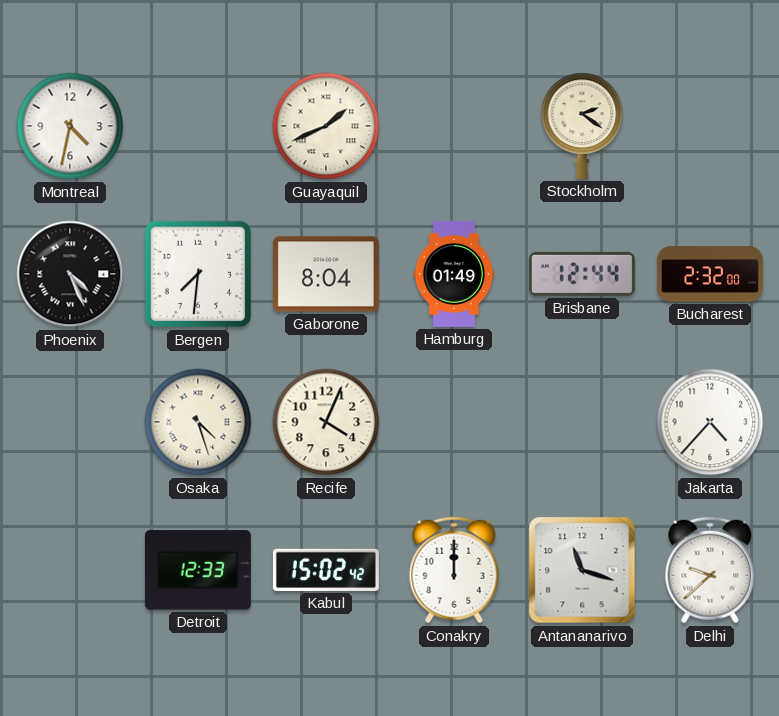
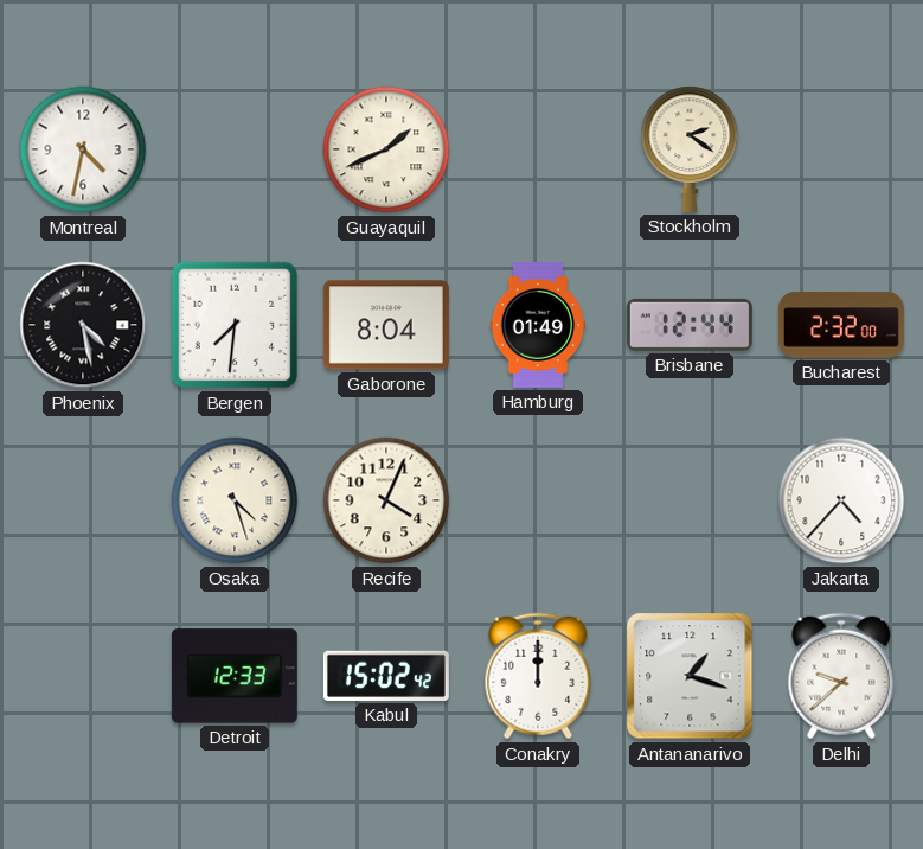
Phoenix: 4:26 -> 4:28 (83, 325)
Antananarivo: 11:18 -> 1:18 (690, 676)
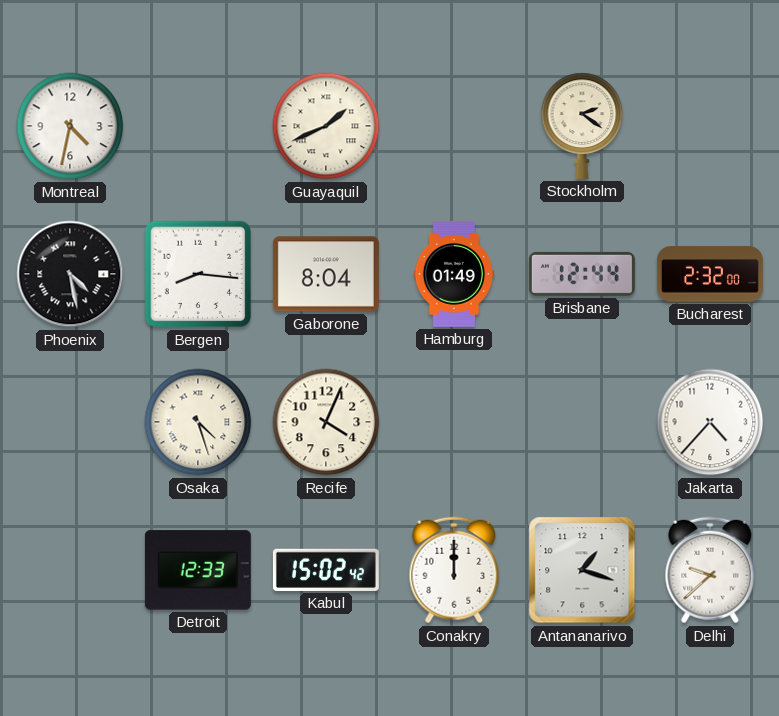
Bergen: 7:31 -> 8:16 (198, 274)
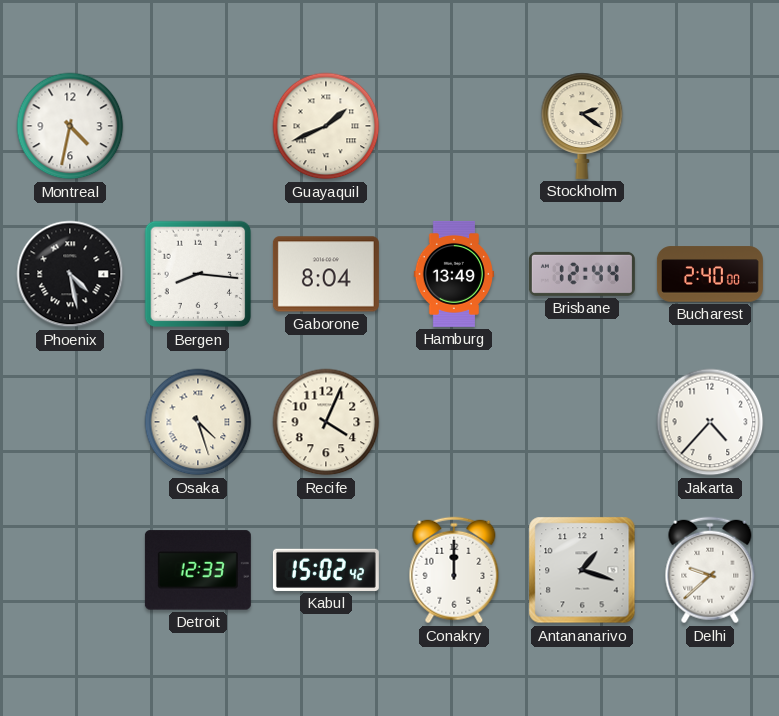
Hamburg: 01:49 -> 13:49 (453, 274)
Bucharest: 2:32 -> 2:40 (710, 274)
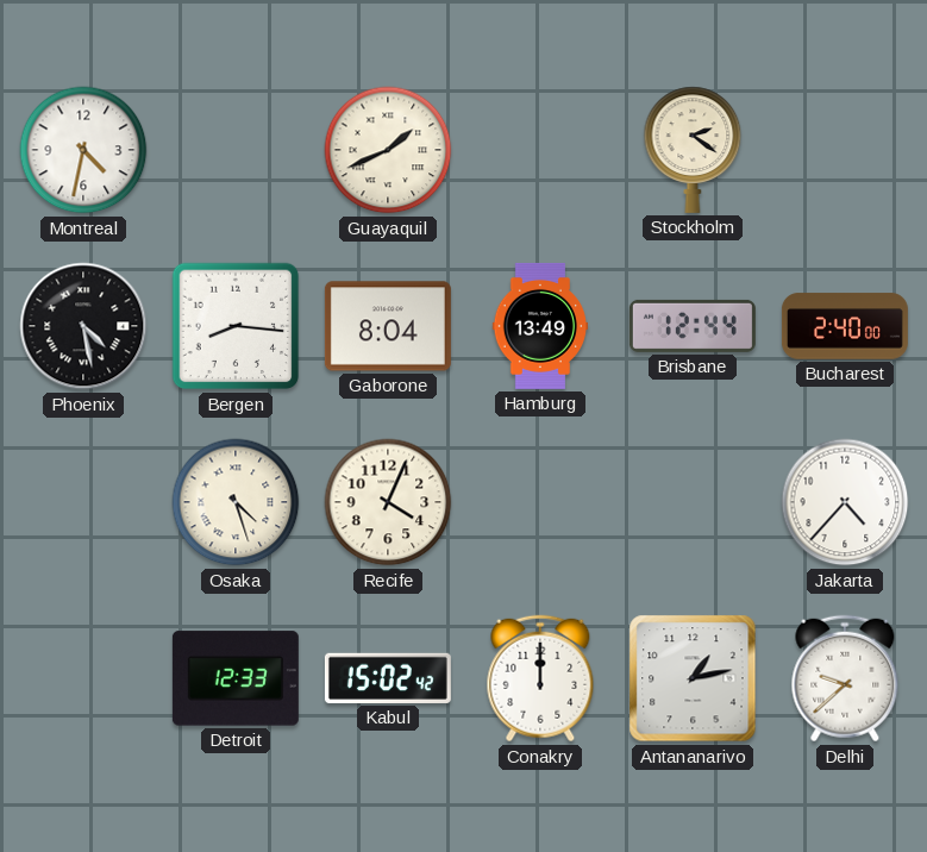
Antananarivo: 1:18 -> 1:13 (693, 678)
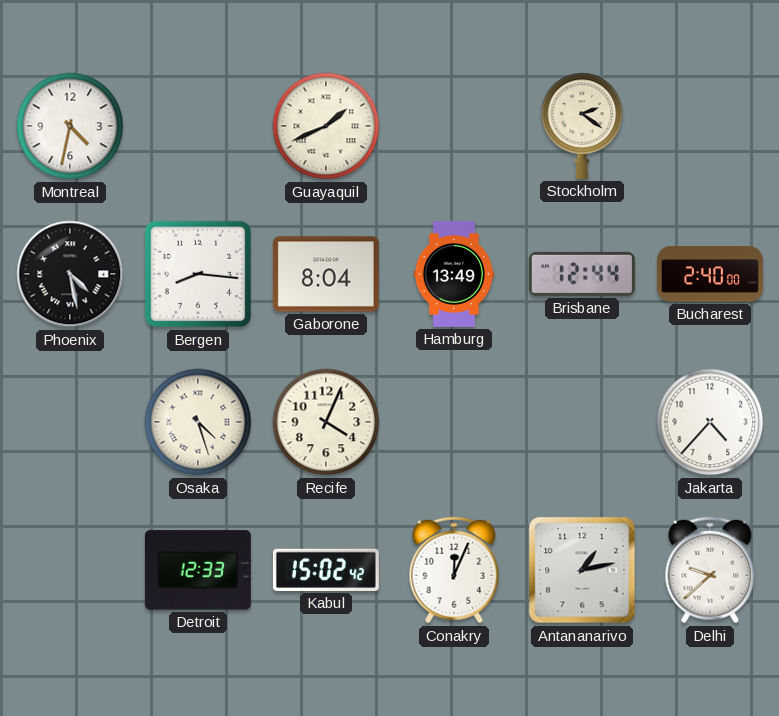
Conakry: 12:00 -> 12:04 (454, 570)
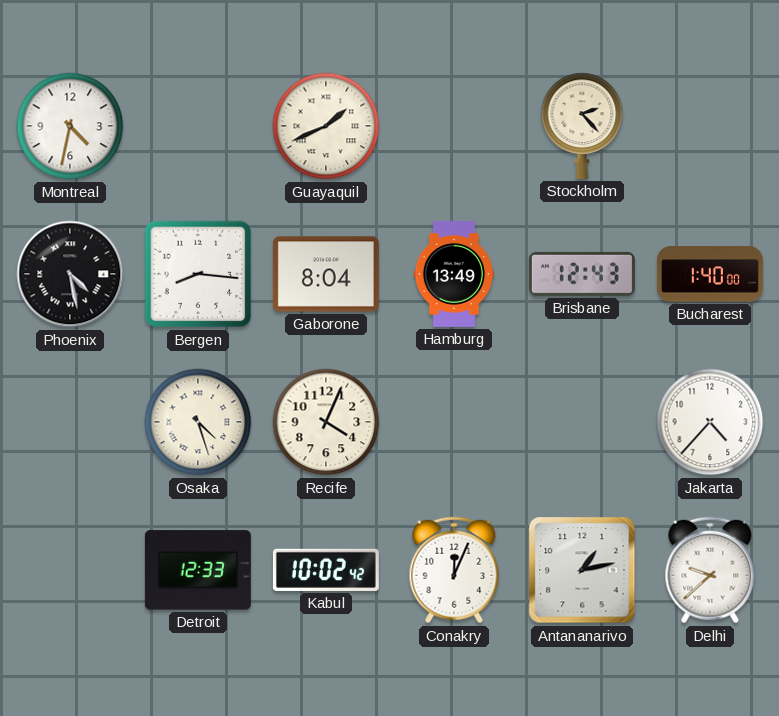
Stockholm: 2:21 -> 2:23 (582, 126)
Brisbane: 12:44 -> 12:43 (582, 274)
Bucharest: 2:40 -> 1:40 (710, 274)
Kabul: 15:02 -> 10:02 (326, 570)
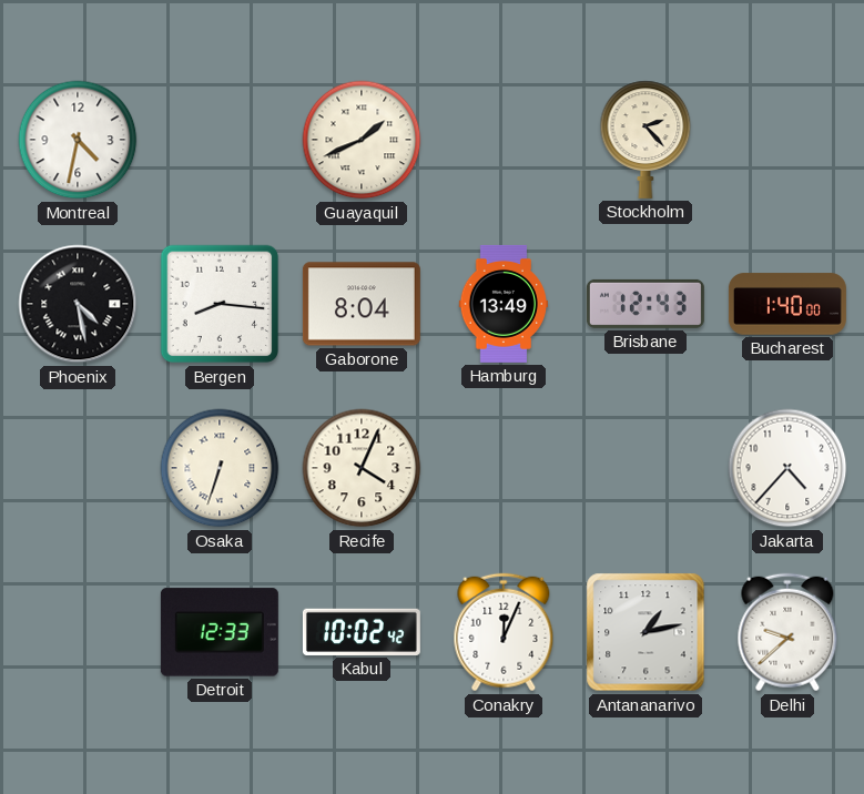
Osaka: 4:27 -> 6:33 (220, 468)
